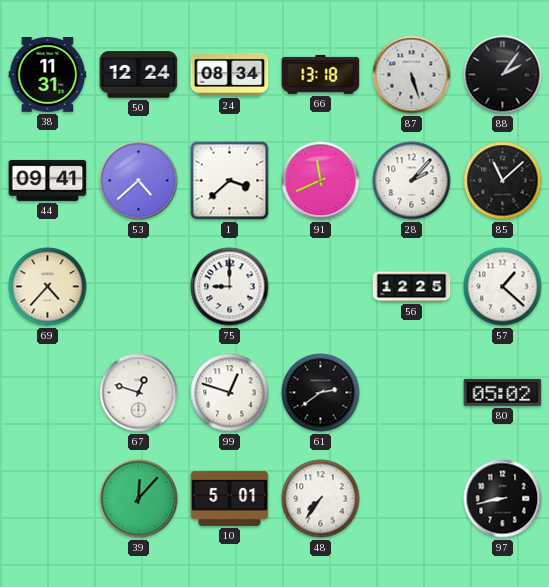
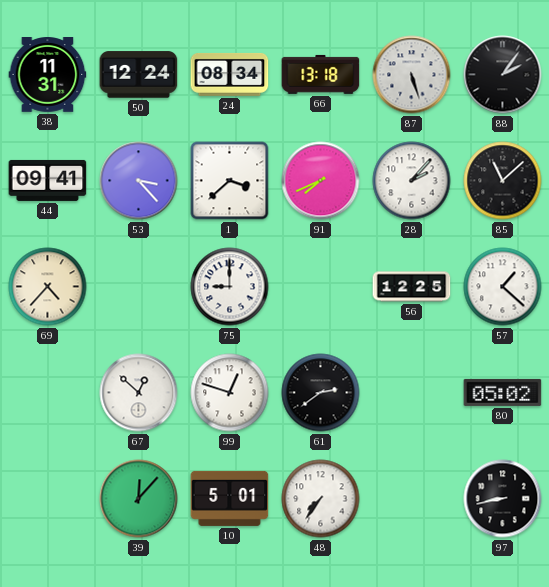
53: 4:38 -> 3:23 (139, 181)
91: 11:41 -> 7:41 (321, 181)
67: 12:48 -> 12:52 (139, 393)
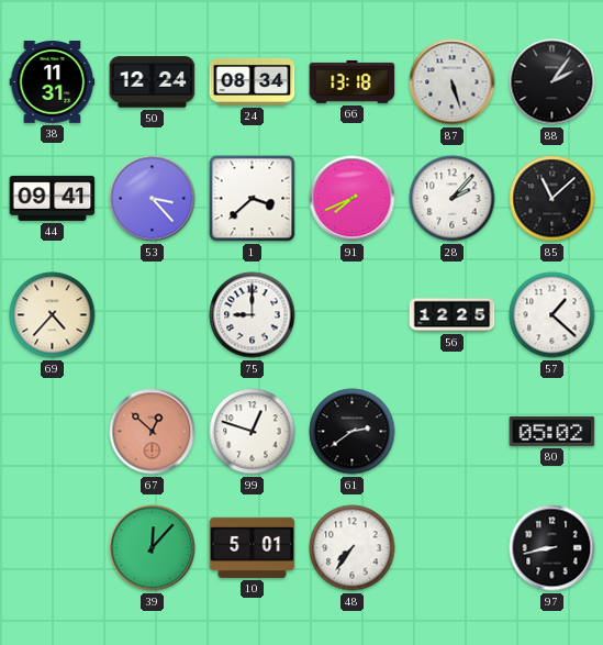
67 dial: white -> salmon (153, 432)
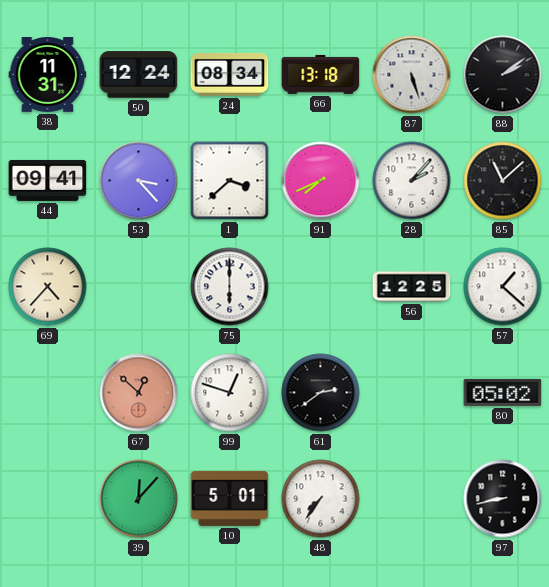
88: 2:06 -> 2:09 (503, 75)
75: 9:00 -> 6:00 (230, 287)
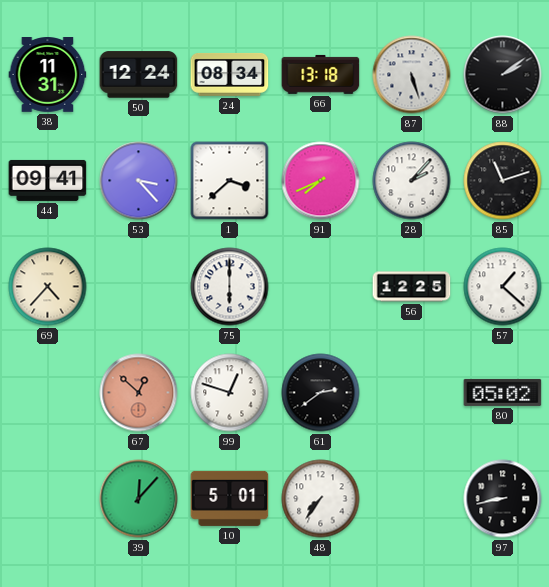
85: 11:08 -> 11:12 (503, 181)
